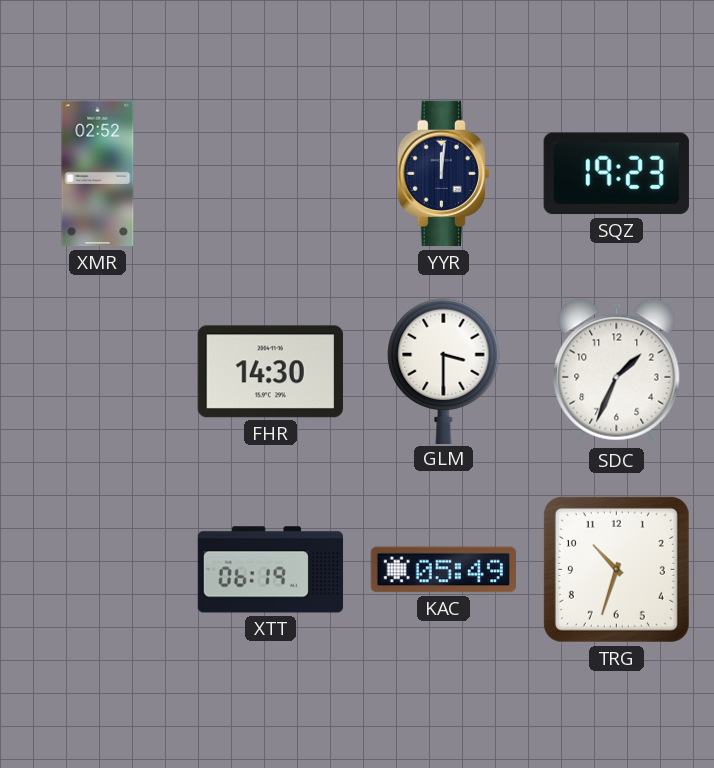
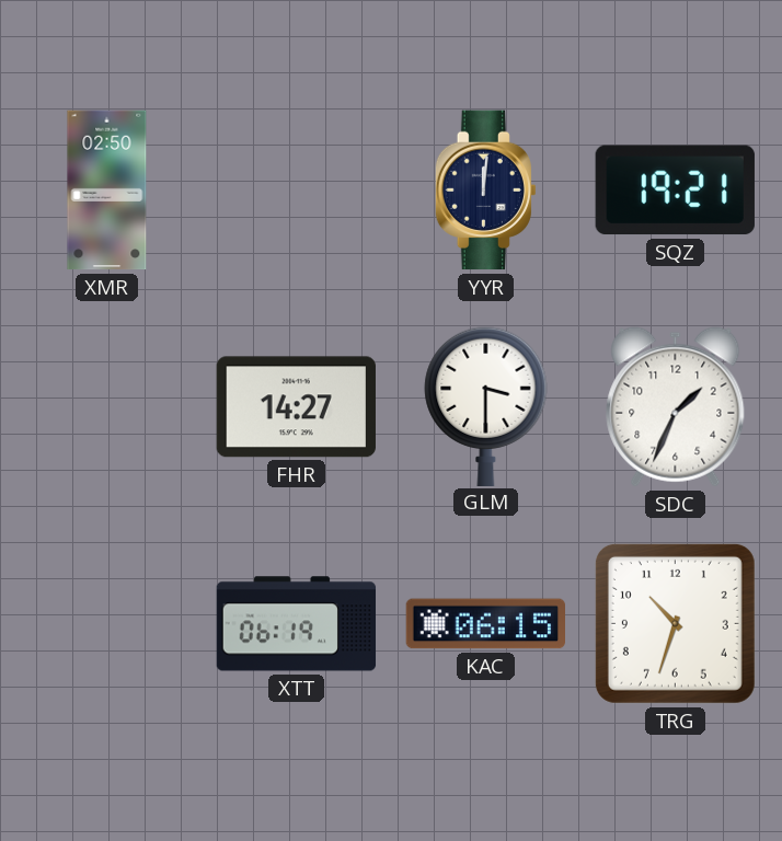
XMR: 02:52 -> 02:50 (107, 191)
SQZ: 19:23 -> 19:21 (675, 191)
FHR: 14:30 -> 14:27 (296, 407)
KAC: 05:49 -> 06:15 (485, 624)
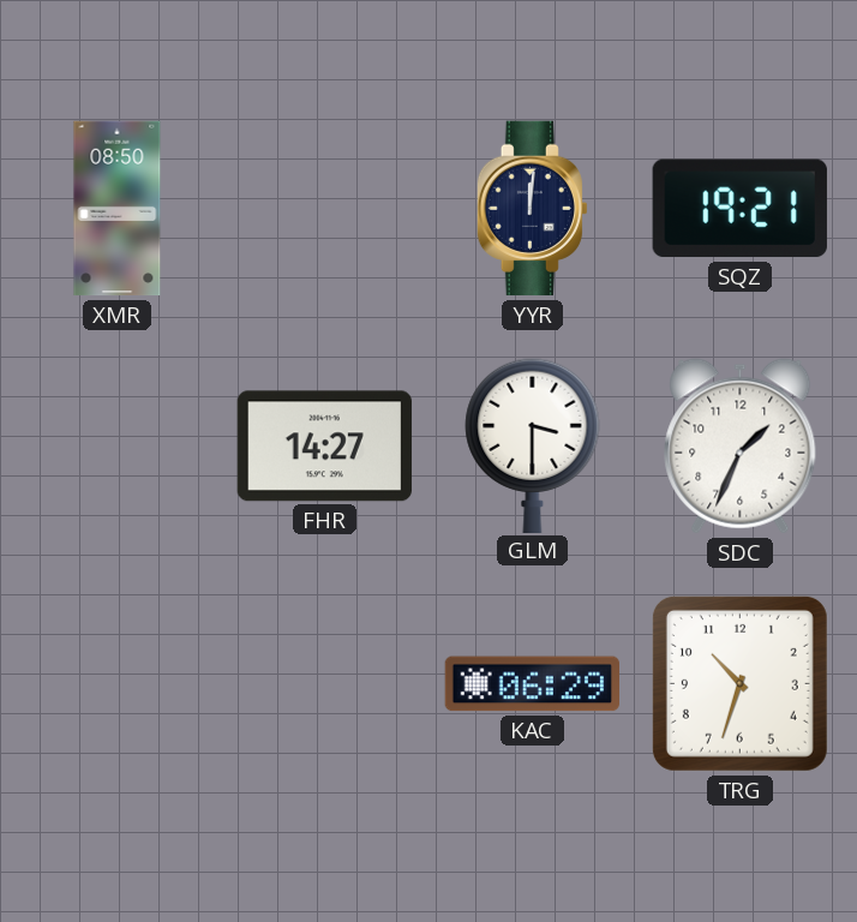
XMR: 02:50 -> 08:50 (118, 209)
XTT: 06:19 -> none (297, 624)
KAC: 06:15 -> 06:29 (532, 684)
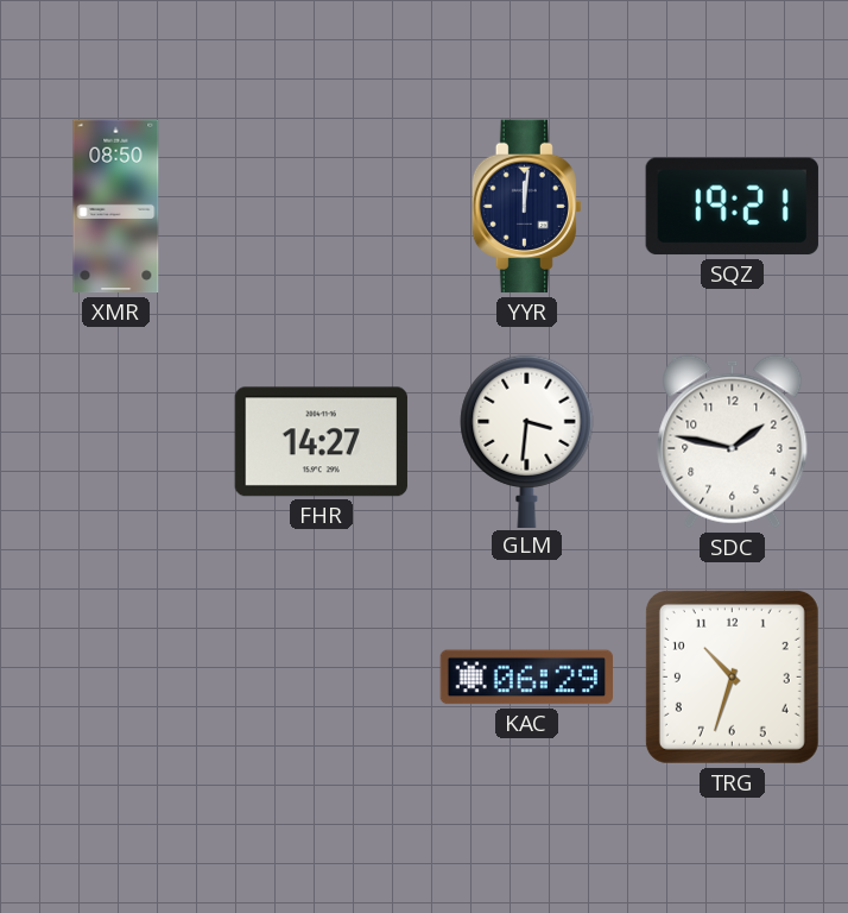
GLM: 3:30 -> 3:31 (527, 441)
SDC: 1:34 -> 1:47 (733, 442)
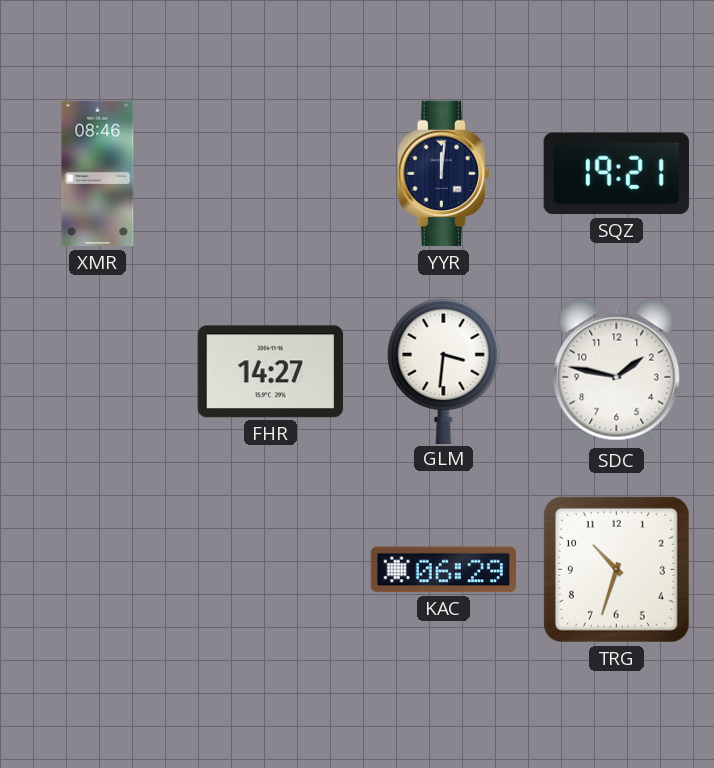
XMR: 08:50 -> 08:46 (98, 174)
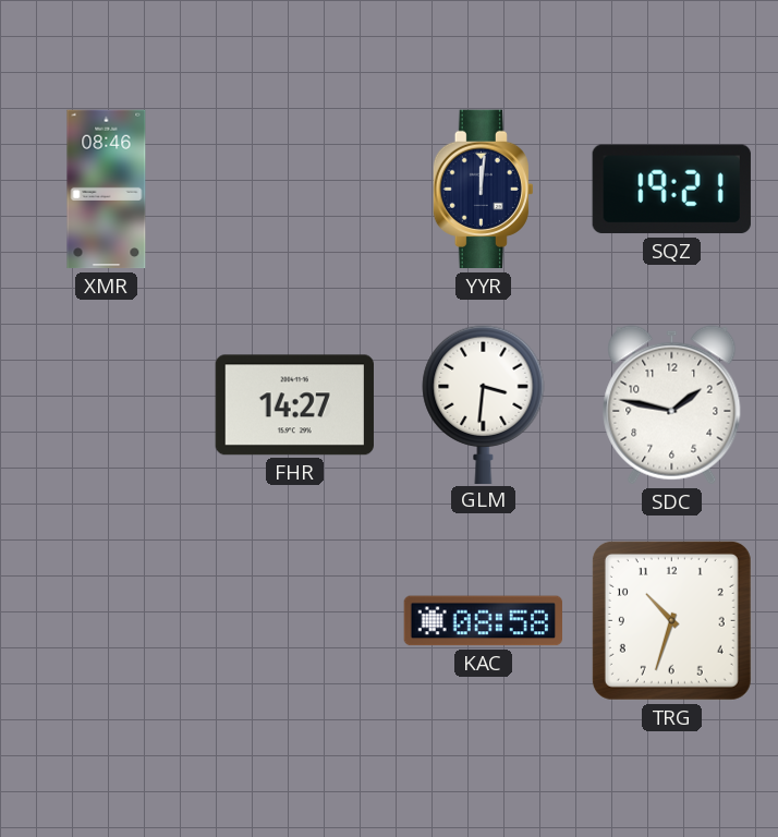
KAC: 06:29 -> 08:58 (483, 621)
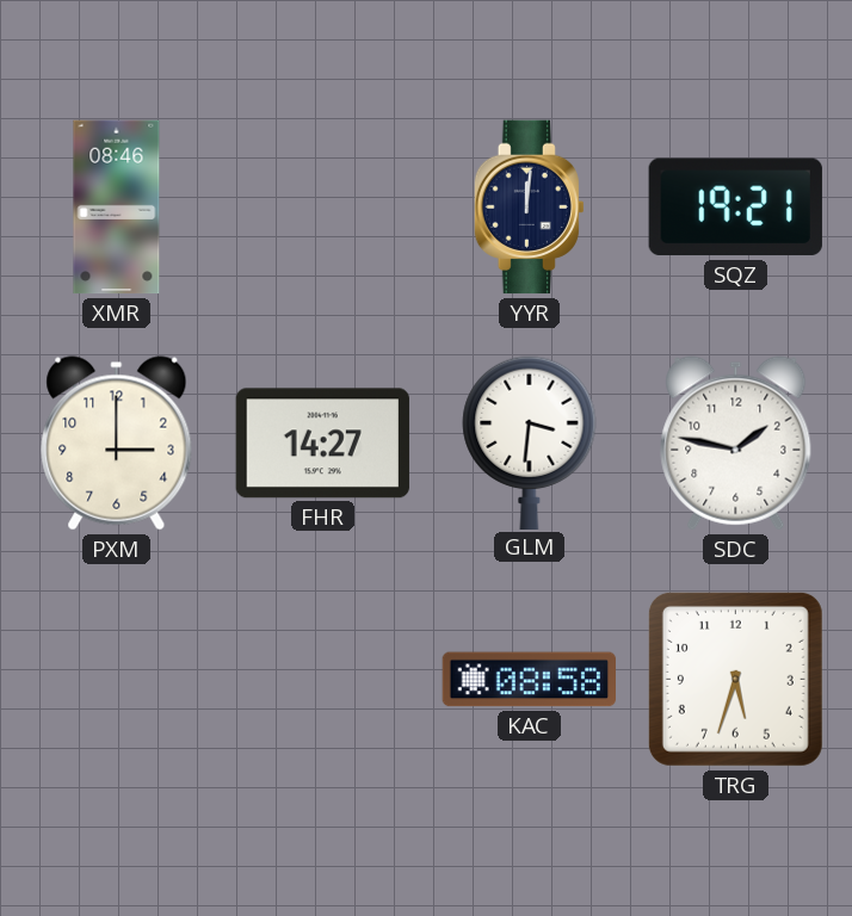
PXM: none -> 3:00 (117, 444)
TRG: 10:33 -> 5:33 (735, 679)
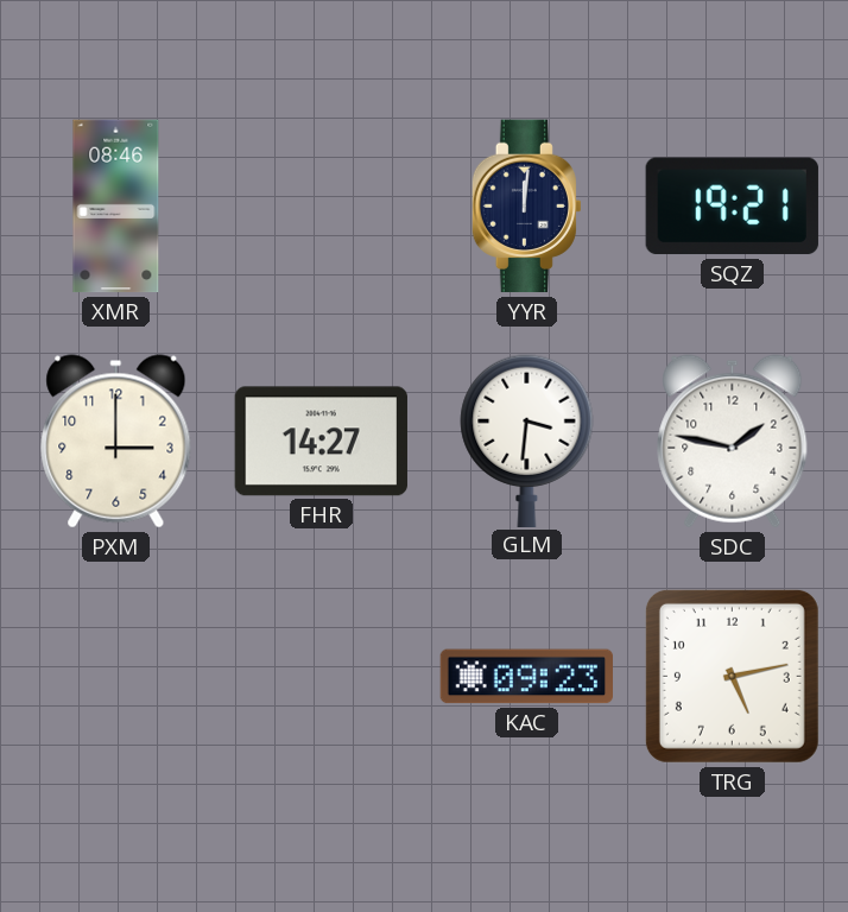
KAC: 08:58 -> 09:23 (526, 677)
TRG: 5:33 -> 5:13 (732, 676)
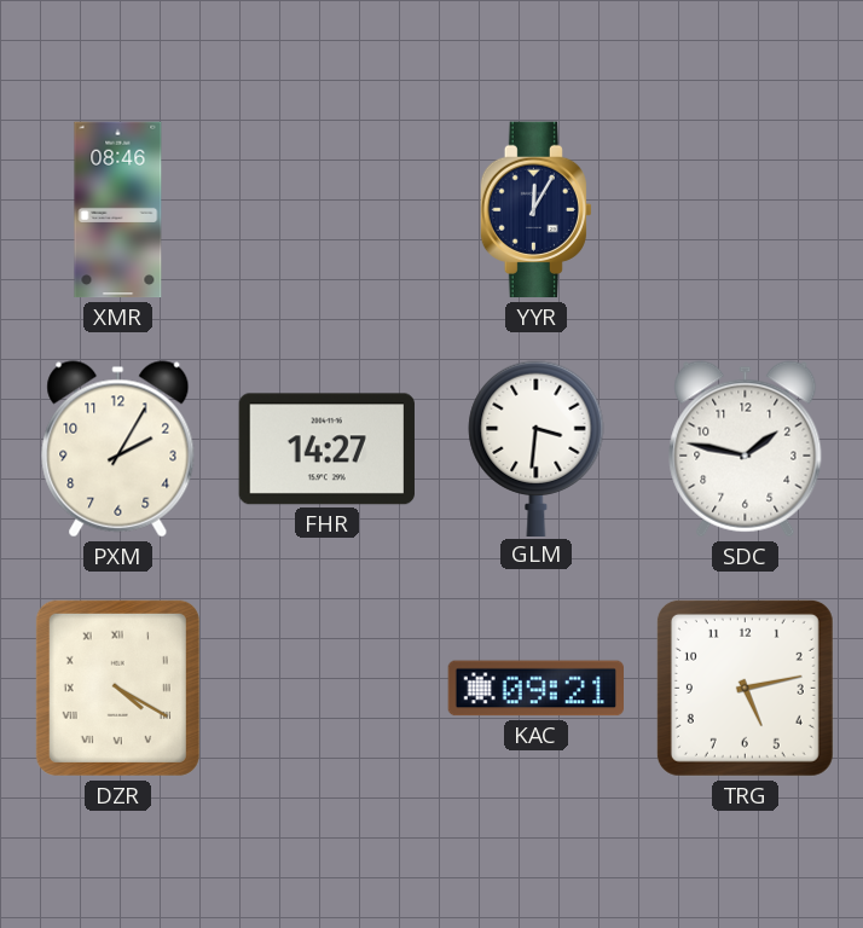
YYR: 12:01 -> 12:05 (535, 210)
SQZ: 19:21 -> none (732, 207)
PXM: 3:00 -> 2:05 (118, 449)
DZR: none -> 4:20 (117, 688)
KAC: 09:23 -> 09:21 (535, 689)
